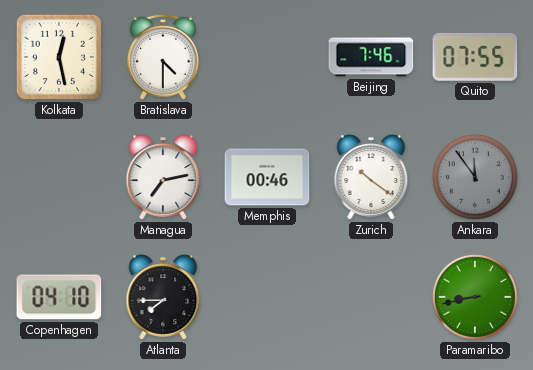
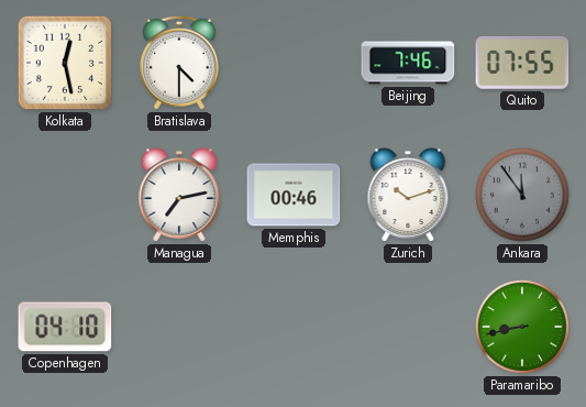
Zurich: 10:21 -> 10:12 (408, 195)
Atlanta: 7:45 -> none (163, 297)
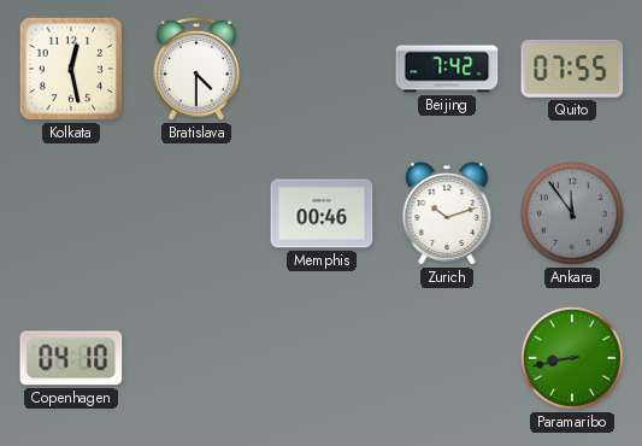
Beijing: 7:46 -> 7:42 (447, 69)
Managua: 7:13 -> none (179, 195)
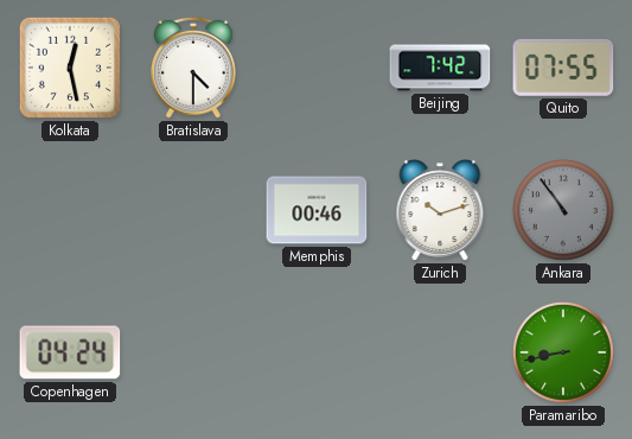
Ankara: 11:54 -> 10:54 (564, 211)
Copenhagen: 04:10 -> 04:24 (70, 352)
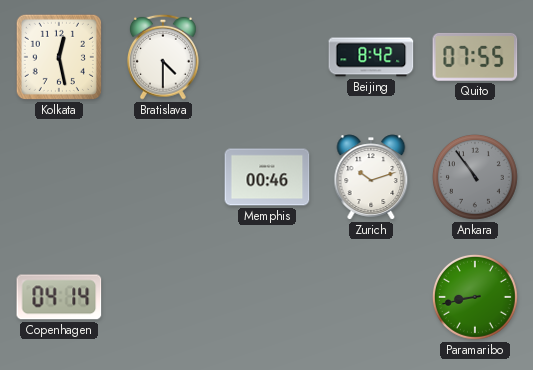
Beijing: 7:42 -> 8:42 (371, 57)
Copenhagen: 04:24 -> 04:14 (59, 297)
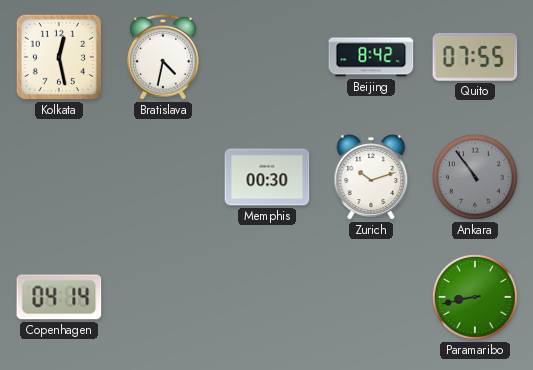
Bratislava: 4:30 -> 4:32 (164, 57)
Memphis: 00:46 -> 00:30 (267, 177)
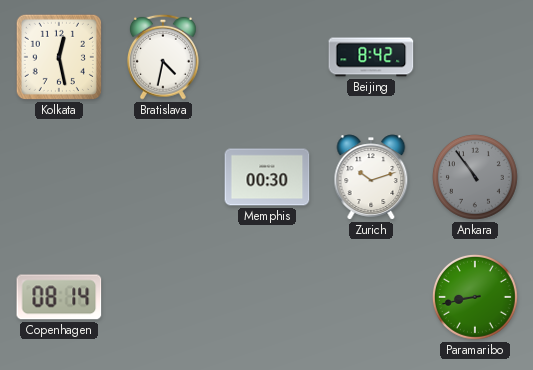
Quito: 07:55 -> none (475, 57)
Copenhagen: 04:14 -> 08:14 (59, 297)
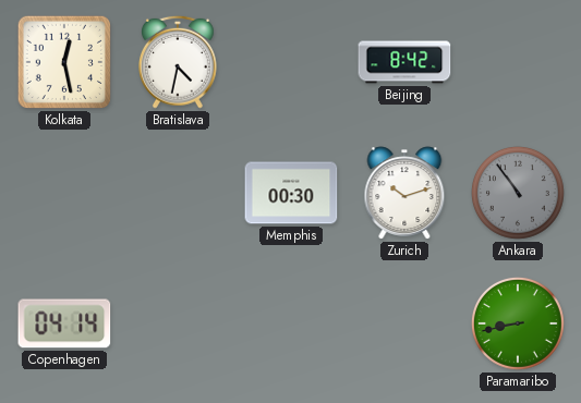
Copenhagen: 08:14 -> 04:14 (64, 323)
